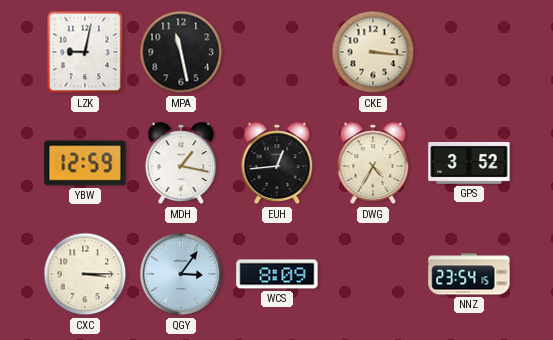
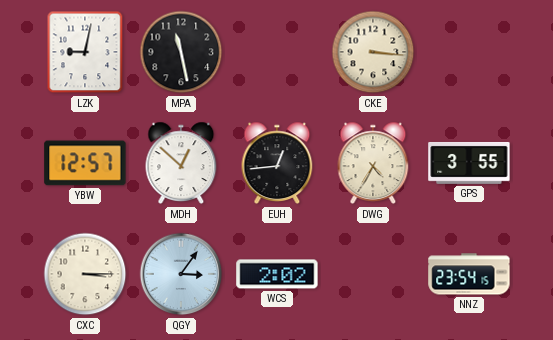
YBW: 12:59 -> 12:57 (85, 163)
MDH: 1:17 -> 12:52 (181, 163)
GPS: 3:52 -> 3:55 (469, 163)
WCS: 8:09 -> 2:02 (277, 274)
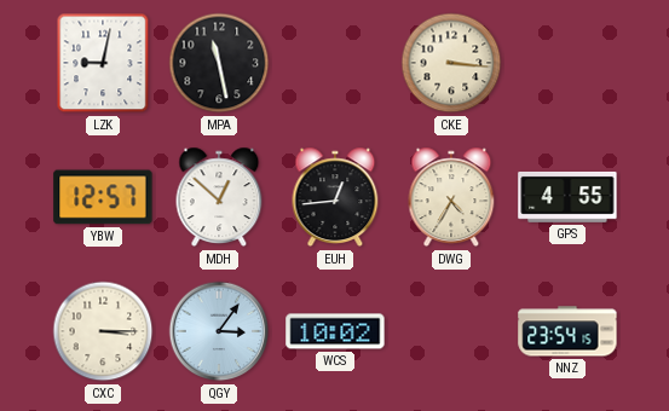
GPS: 3:55 -> 4:55 (567, 197)
WCS: 2:02 -> 10:02 (335, 331)
